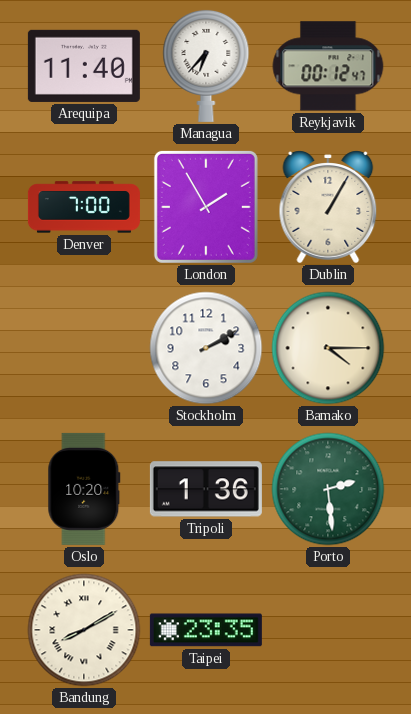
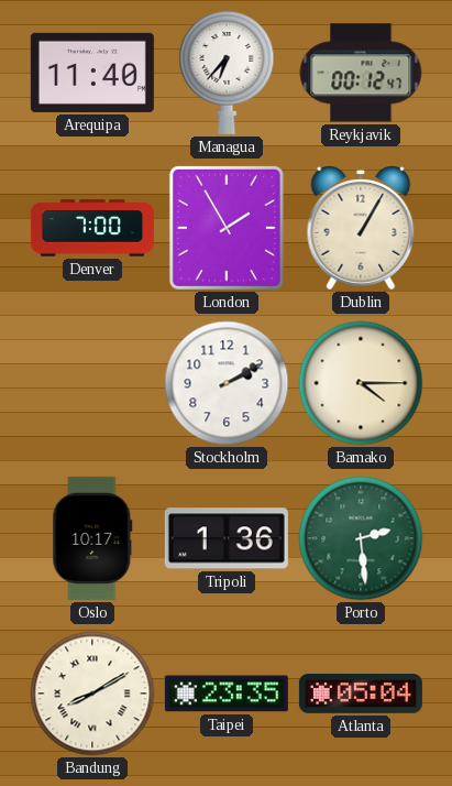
Oslo: 10:20 -> 10:17 (92, 538)
Atlanta: none -> 05:04 (361, 695)
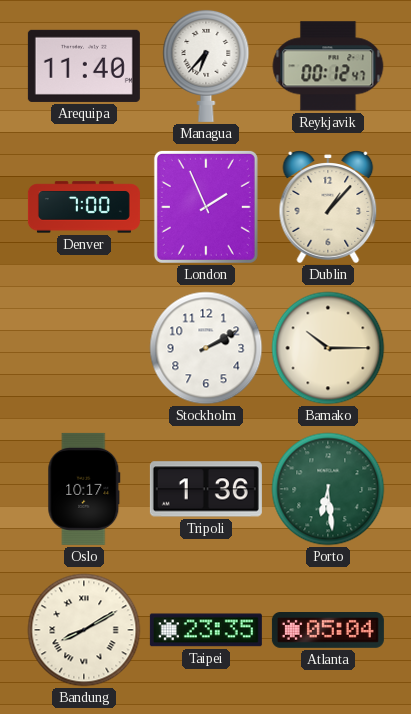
London: 1:55 -> 1:56 (206, 207)
Dublin: 1:05 -> 1:07 (328, 207)
Bamako: 4:15 -> 10:15 (328, 348)
Porto: 2:29 -> 6:29 (328, 489)
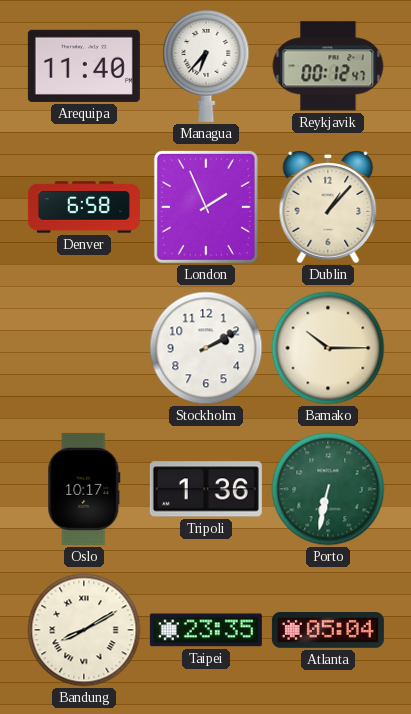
Denver: 7:00 -> 6:58 (84, 207)
Porto: 6:29 -> 6:32 (328, 489)
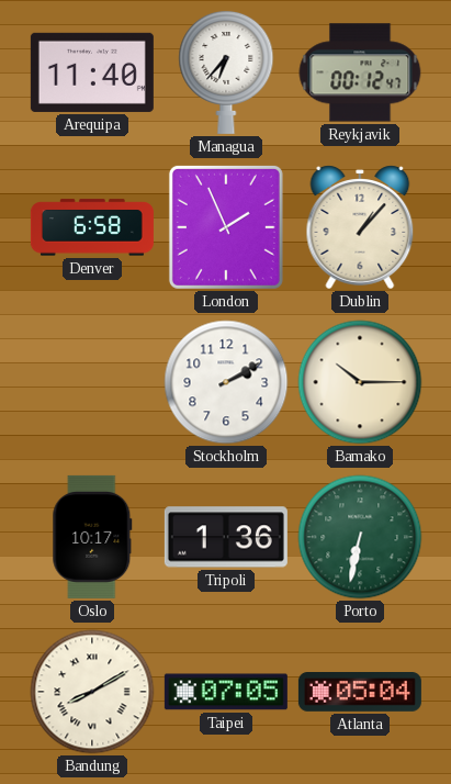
Taipei: 23:35 -> 07:05 (226, 692)
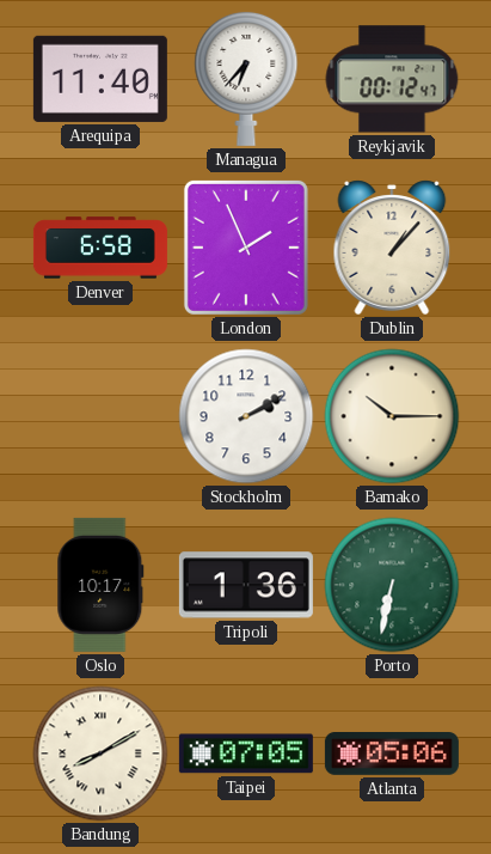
Atlanta: 05:04 -> 05:06 (392, 755)
